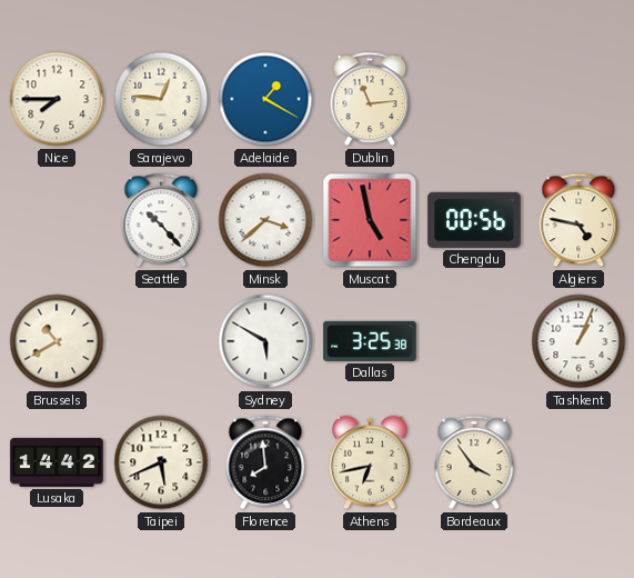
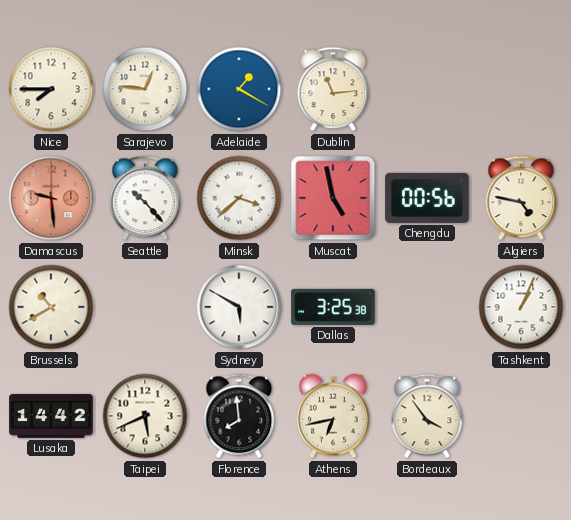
Damascus: none -> 9:29 (51, 198)
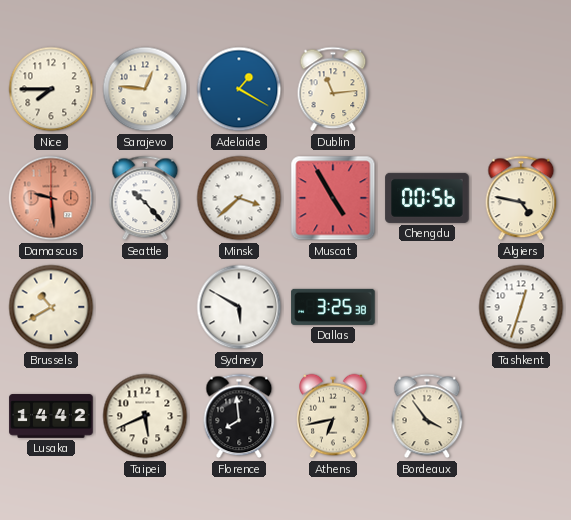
Muscat: 4:58 -> 4:55 (333, 198)
Tashkent: 1:04 -> 12:33 (521, 307)
